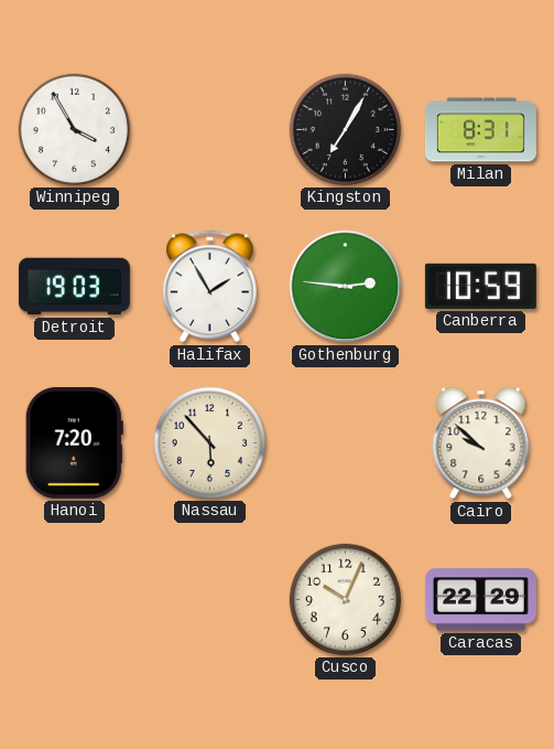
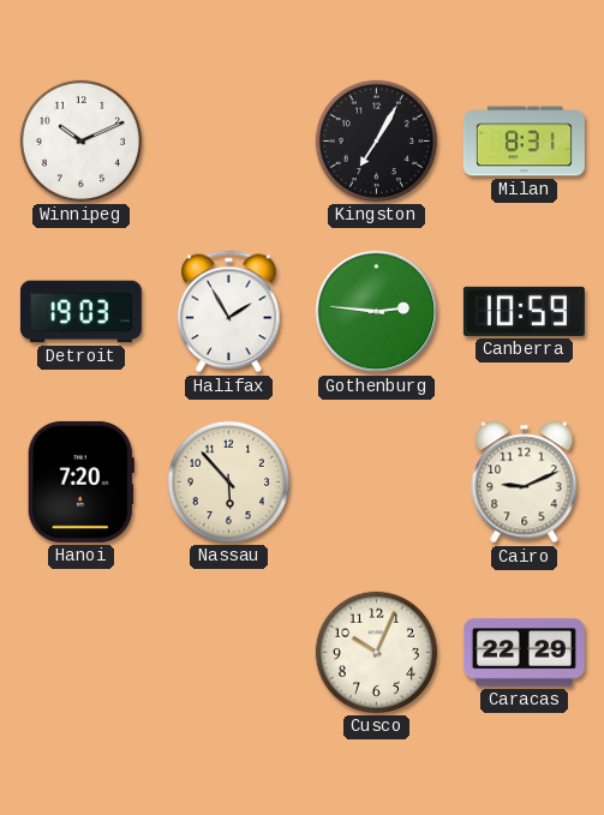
Winnipeg: 3:55 -> 10:11 (80, 140)
Cairo: 9:52 -> 9:11 (525, 483)
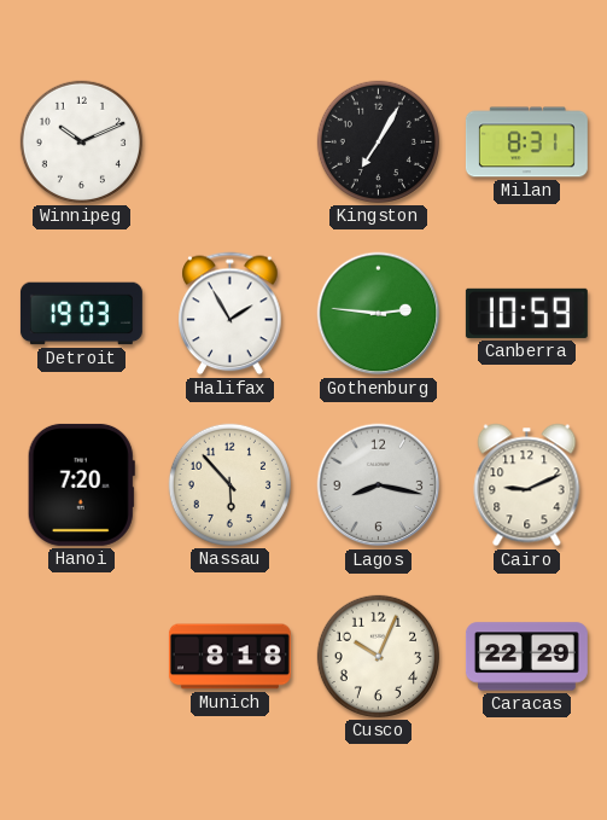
Lagos: none -> 8:17 (379, 485)
Munich: none -> 8:18 (229, 657)
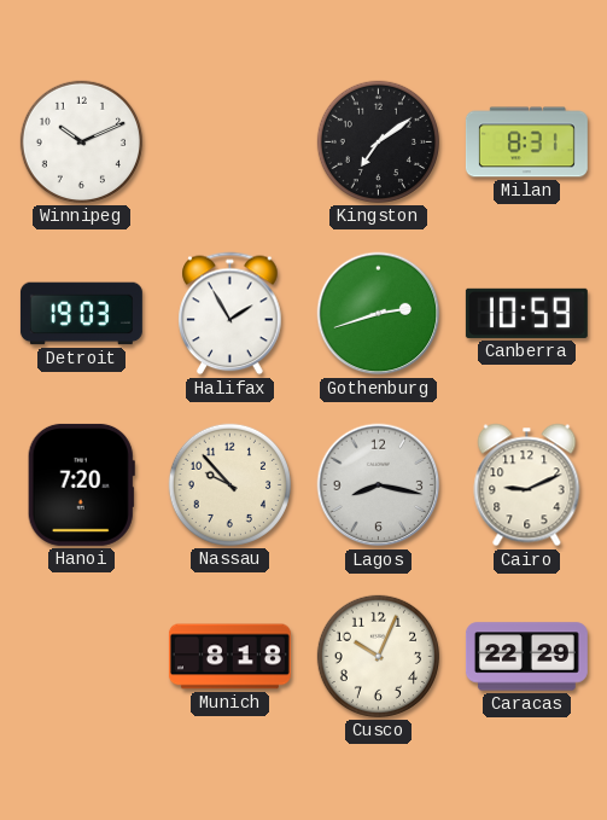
Kingston: 7:05 -> 7:09 (378, 141)
Gothenburg: 2:46 -> 2:42 (379, 314)
Nassau: 5:53 -> 9:53 (229, 484)
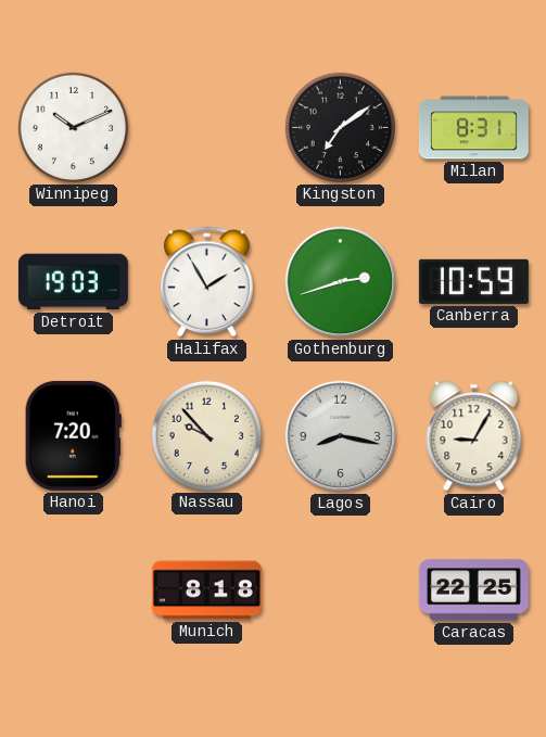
Cairo: 9:11 -> 9:05 (474, 436)
Cusco: 10:04 -> none (378, 656)
Caracas: 22:29 -> 22:25 (473, 590)
